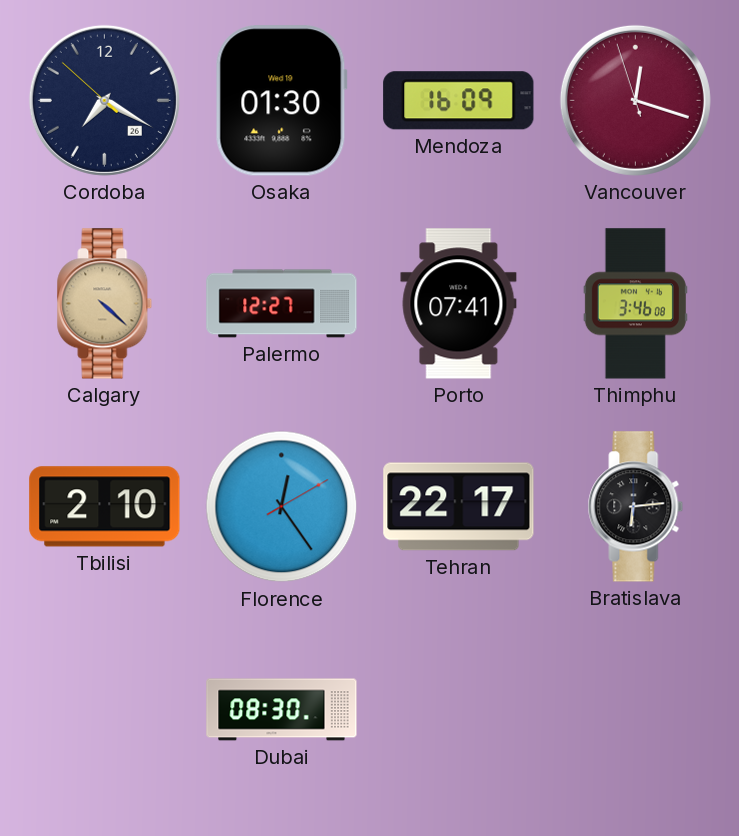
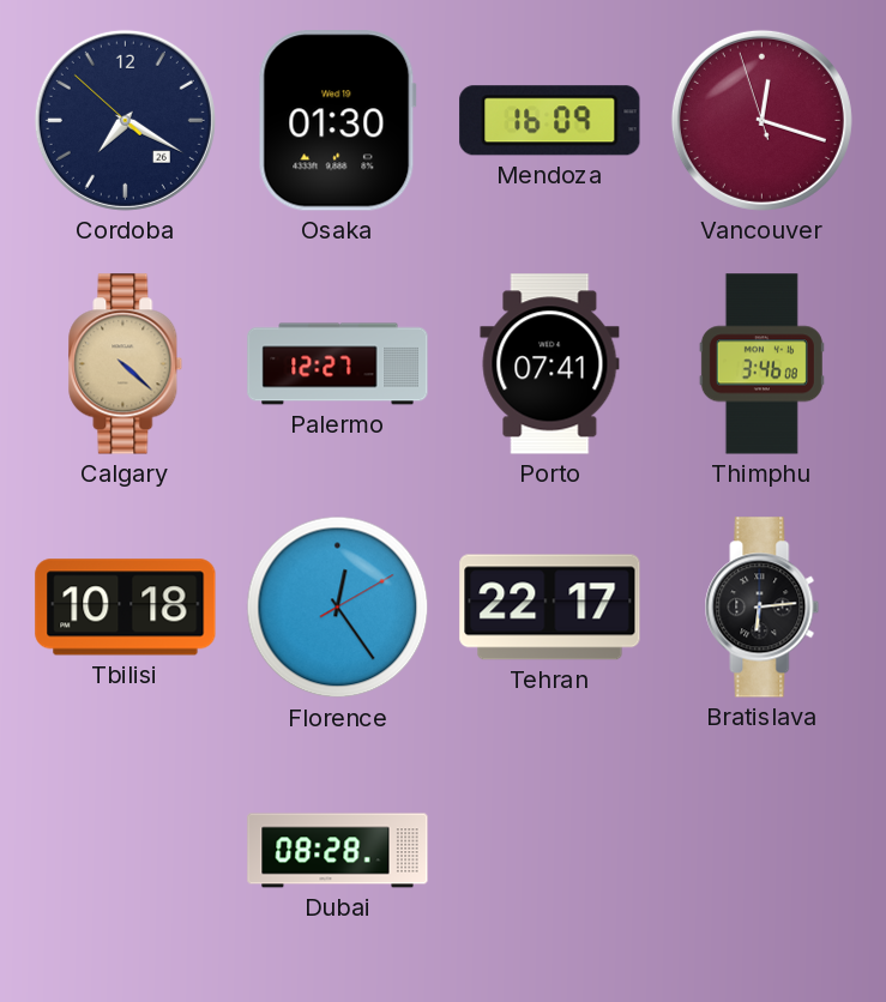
Tbilisi: 2:10 -> 10:18 (126, 608)
Dubai: 08:30 -> 08:28 (338, 851)
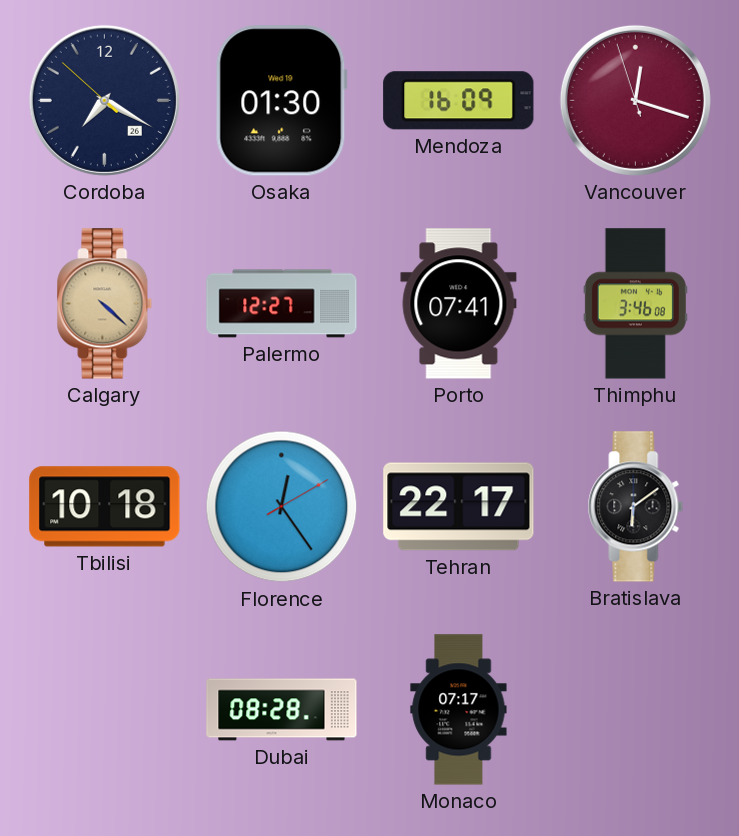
Bratislava: 6:14 -> 6:09 (636, 507)
Monaco: none -> 07:17 (459, 710)
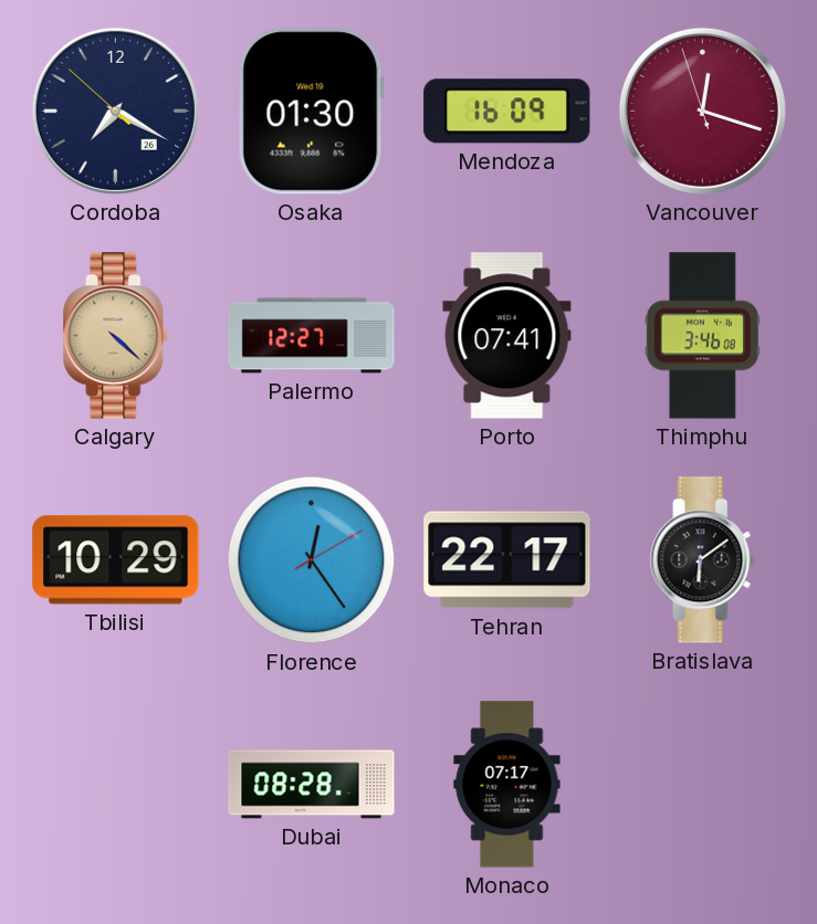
Tbilisi: 10:18 -> 10:29 (116, 560)
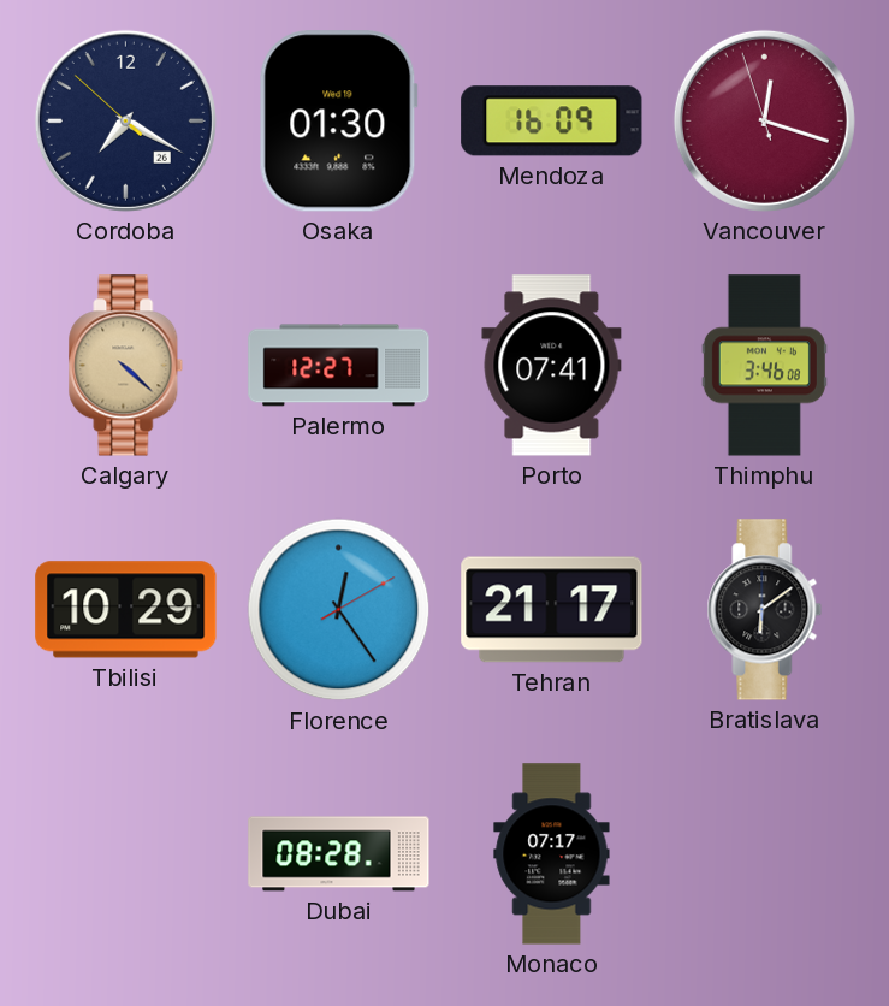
Tehran: 22:17 -> 21:17 (552, 610)
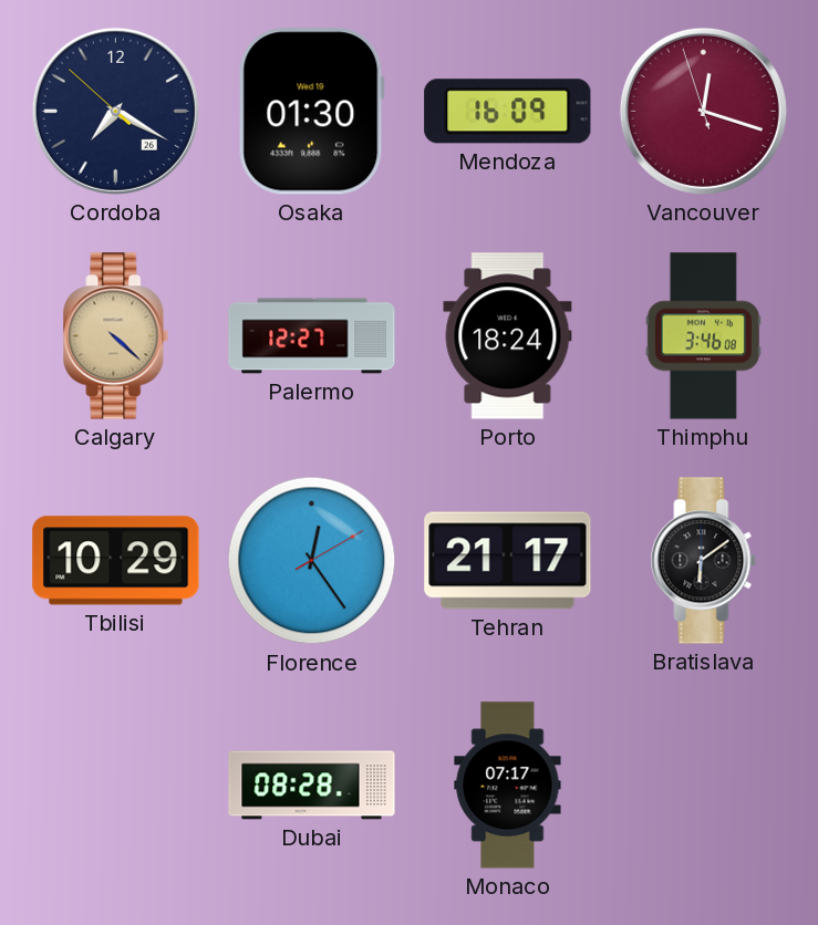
Porto: 07:41 -> 18:24 (508, 336)
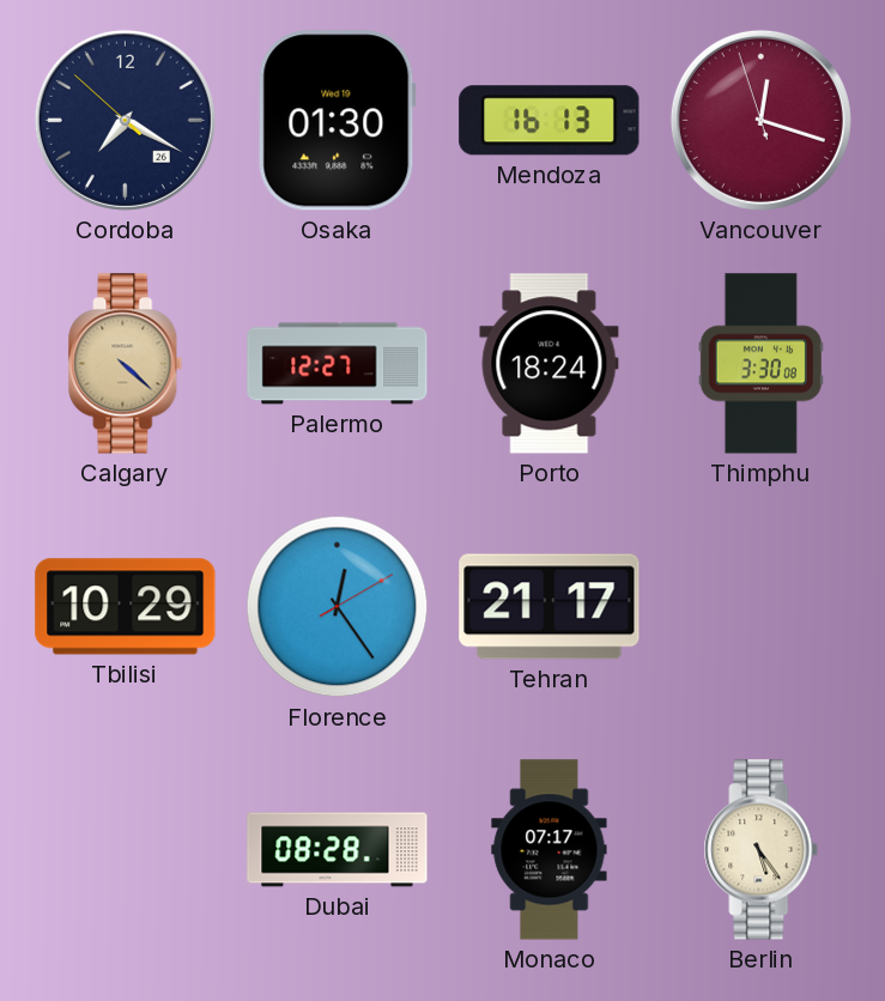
Mendoza: 16:09 -> 16:13 (550, 121)
Thimphu: 3:46 -> 3:30 (760, 364)
Bratislava: 6:09 -> none (704, 561)
Berlin: none -> 5:24 (762, 850)
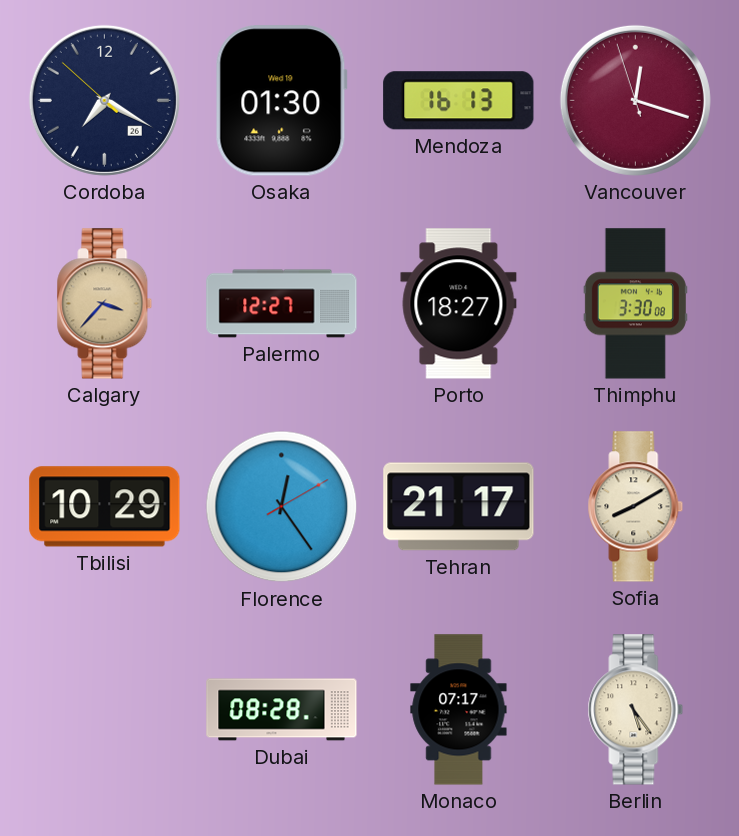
Calgary: 4:22 -> 3:37 (105, 304)
Porto: 18:24 -> 18:27 (459, 304)
Sofia: none -> 8:10 (636, 507)
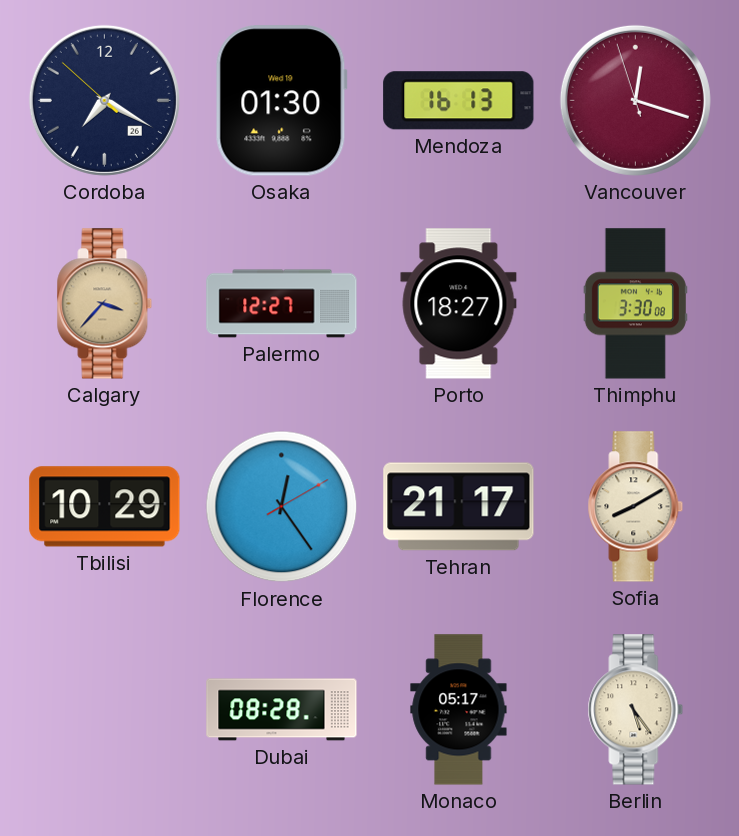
Monaco: 07:17 -> 05:17 (459, 710)
